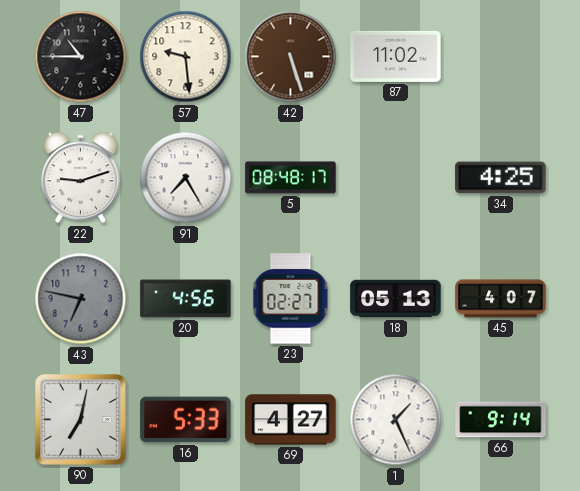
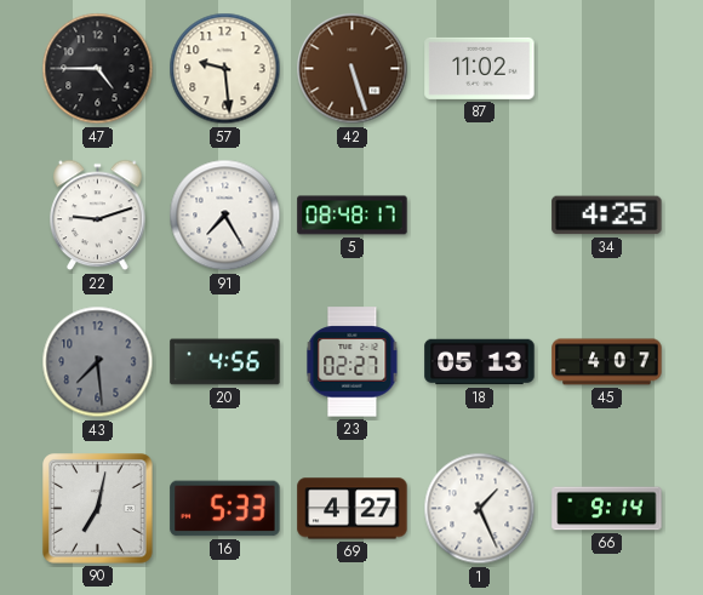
47: 10:45 -> 4:45 (98, 69)
43: 6:47 -> 7:29 (98, 362)
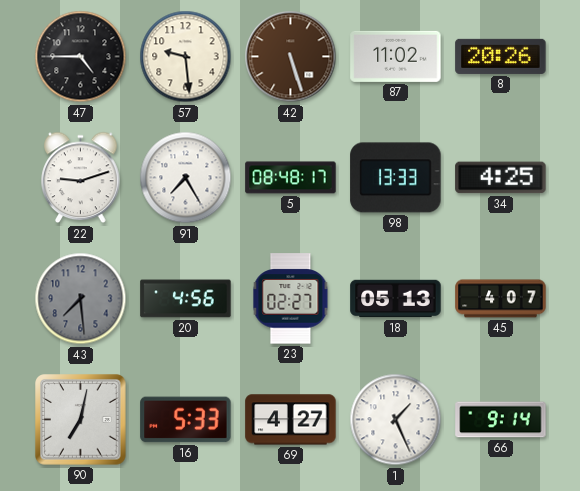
8: none -> 20:26 (501, 56)
98: none -> 13:33 (396, 178)
